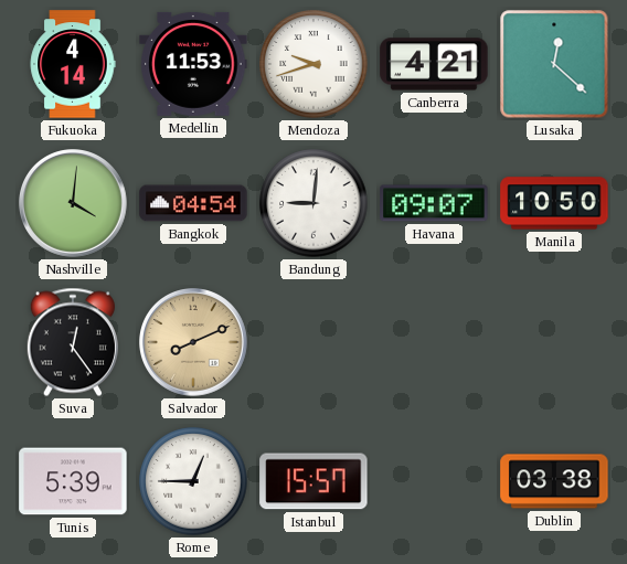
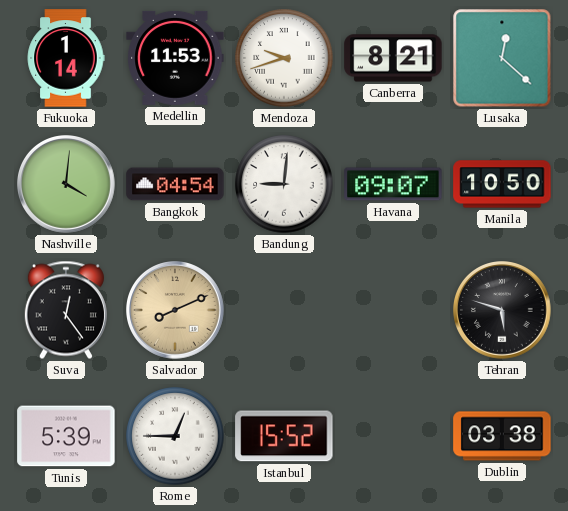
Fukuoka: 4:14 -> 1:14 (66, 58)
Canberra: 4:21 -> 8:21 (393, 58)
Tehran: none -> 5:48 (503, 311)
Istanbul: 15:57 -> 15:52 (284, 436)
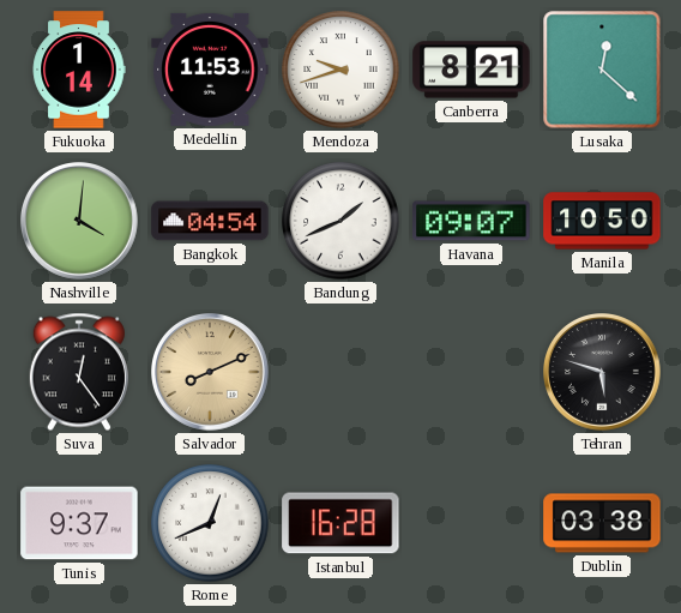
Bandung: 9:01 -> 1:41 (340, 221)
Tunis: 5:39 -> 9:37 (79, 523)
Rome: 12:45 -> 12:41 (210, 523)
Istanbul: 15:52 -> 16:28 (340, 523)
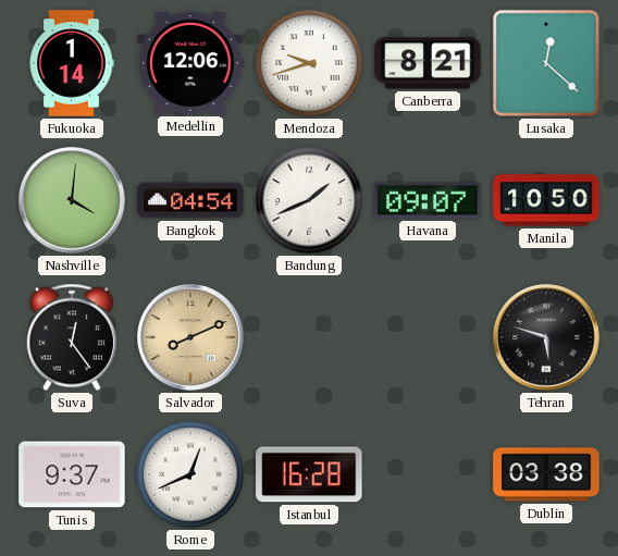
Medellin: 11:53 -> 12:06 (190, 63)
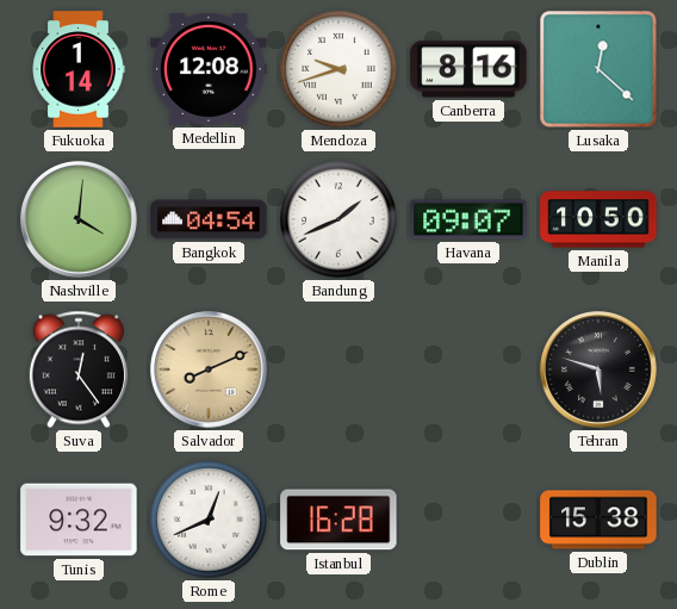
Medellin: 12:06 -> 12:08 (209, 69)
Canberra: 8:21 -> 8:16 (468, 69)
Tunis: 9:37 -> 9:32 (79, 520)
Dublin: 03:38 -> 15:38 (598, 520)
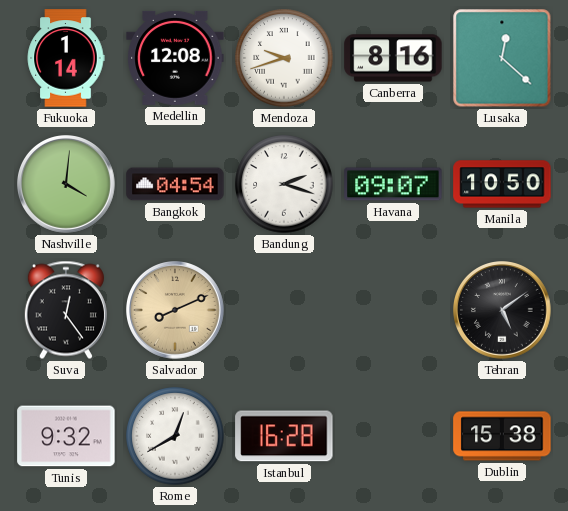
Bandung: 1:41 -> 2:18 (284, 184)
Tehran: 5:48 -> 5:09 (503, 311)
Rome: 12:41 -> 12:40 (175, 436)
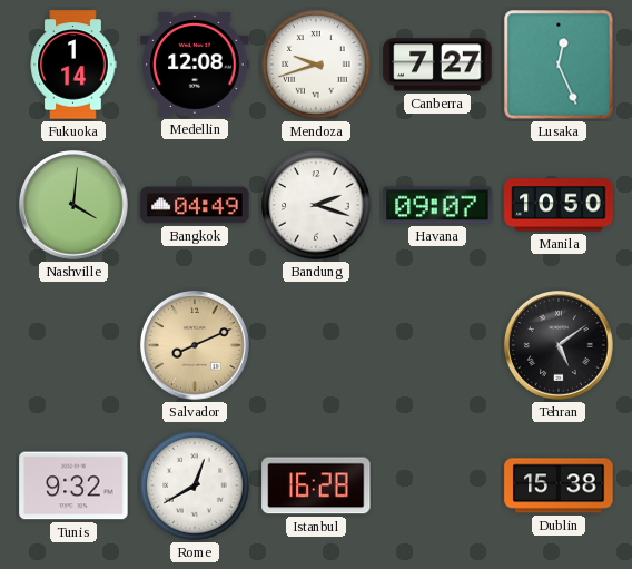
Canberra: 8:16 -> 7:27 (437, 65)
Lusaka: 12:22 -> 12:26 (559, 65)
Bangkok: 04:54 -> 04:49 (195, 205)
Suva: 12:24 -> none (66, 310)
